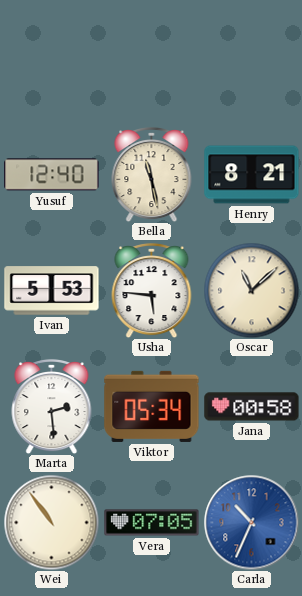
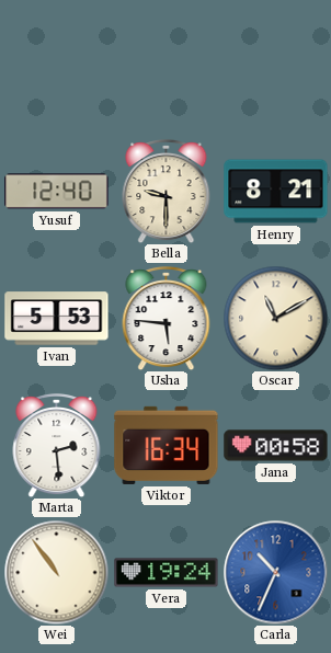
Bella: 11:28 -> 9:30 (167, 191)
Oscar: 11:08 -> 11:10 (275, 318)
Viktor: 05:34 -> 16:34 (167, 445)
Vera: 07:05 -> 19:24 (167, 573)
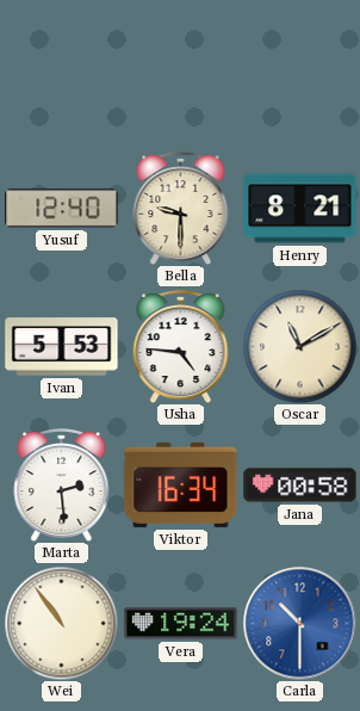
Usha: 5:46 -> 4:46 (181, 346)
Carla: 10:34 -> 10:30 (299, 623)
